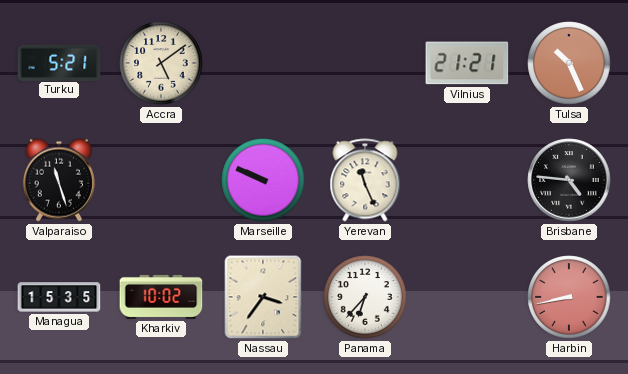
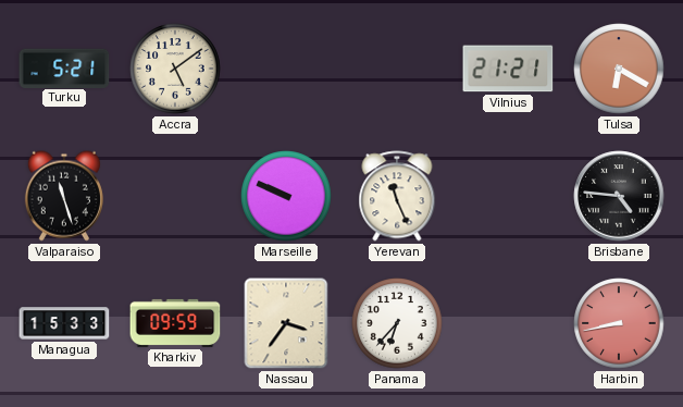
Tulsa: 10:26 -> 6:20 (619, 69)
Managua: 15:35 -> 15:33 (64, 323)
Kharkiv: 10:02 -> 09:59 (175, 323)
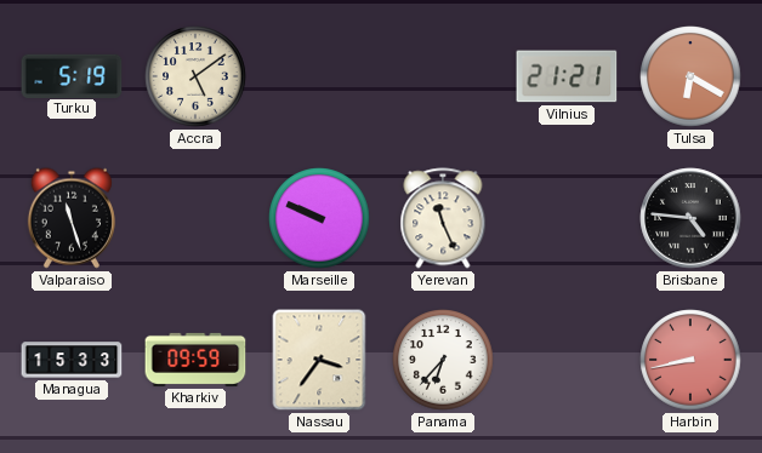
Turku: 5:21 -> 5:19 (72, 75)
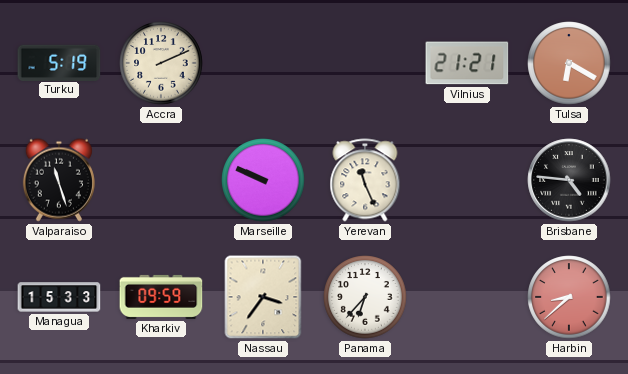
Accra: 5:09 -> 2:11 (161, 63)
Harbin: 8:43 -> 8:38 (569, 297)
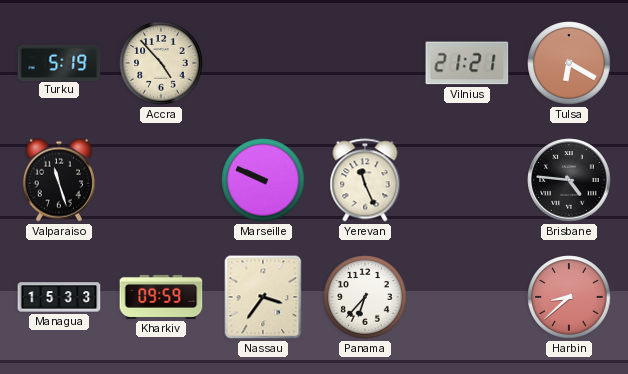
Accra: 2:11 -> 4:53 (161, 63)
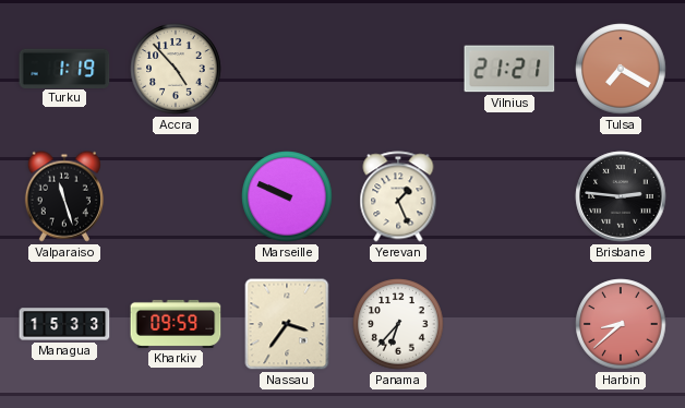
Turku: 5:19 -> 1:19 (64, 68)
Tulsa: 6:20 -> 7:20 (621, 69)
Yerevan: 11:26 -> 1:26 (398, 196)
Brisbane: 4:46 -> 2:46 (621, 196)
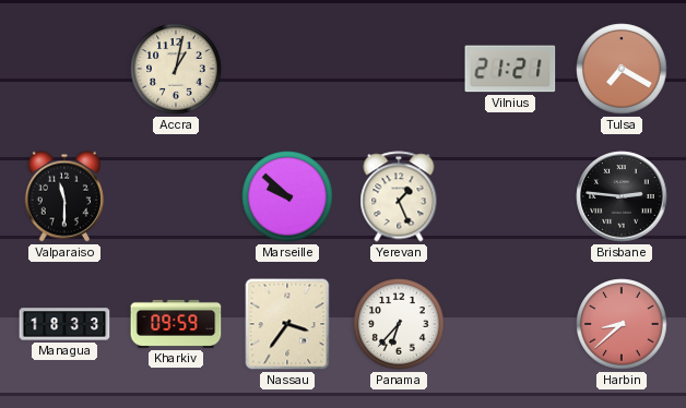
Turku: 1:19 -> none (64, 68)
Accra: 4:53 -> 1:02 (176, 69)
Valparaiso: 11:27 -> 11:30 (64, 196)
Marseille: 9:49 -> 9:52 (287, 196)
Managua: 15:33 -> 18:33 (64, 324)
